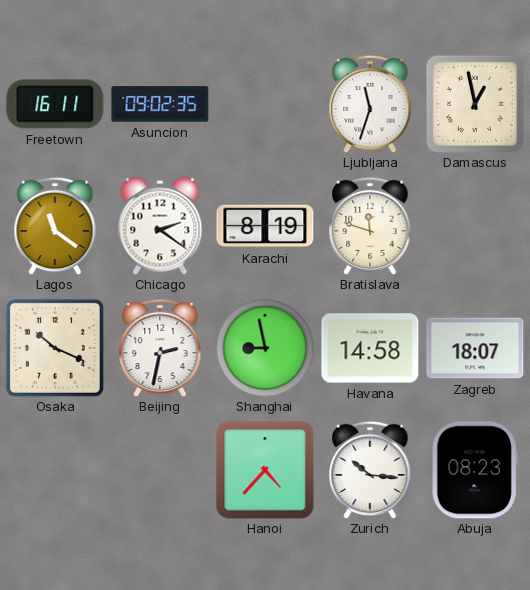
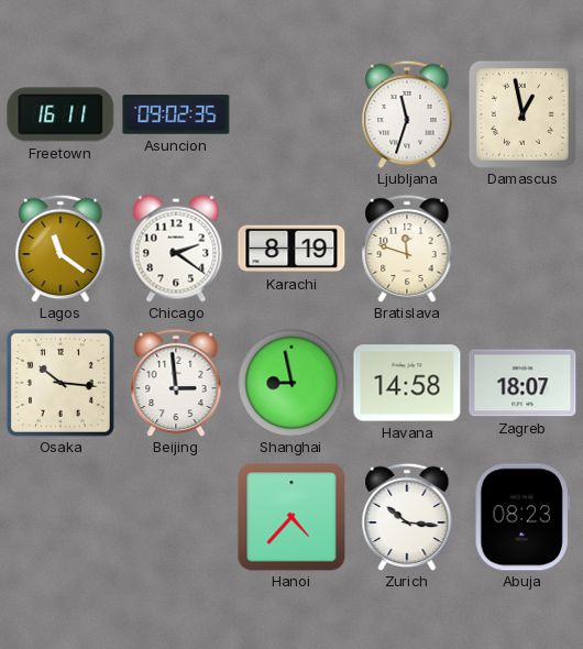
Osaka: 10:19 -> 10:16 (61, 383)
Beijing: 2:32 -> 2:59 (176, 383)
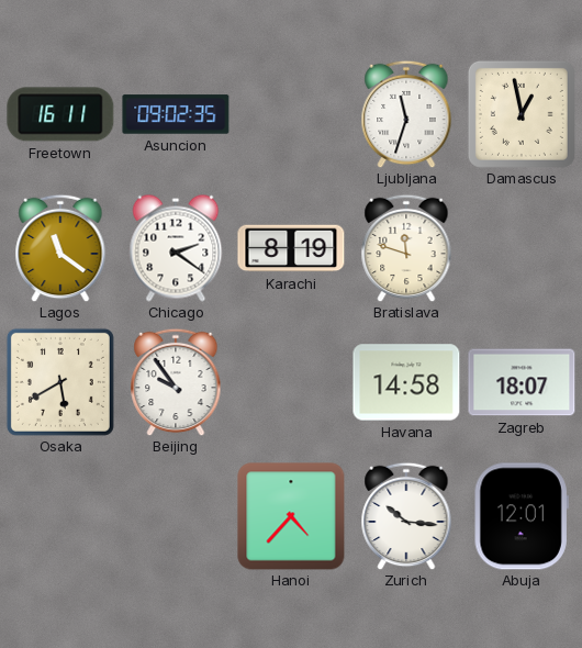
Osaka: 10:16 -> 5:40 (60, 382)
Beijing: 2:59 -> 9:54 (176, 382)
Shanghai: 8:58 -> none (291, 383)
Abuja: 08:23 -> 12:01 (522, 516)
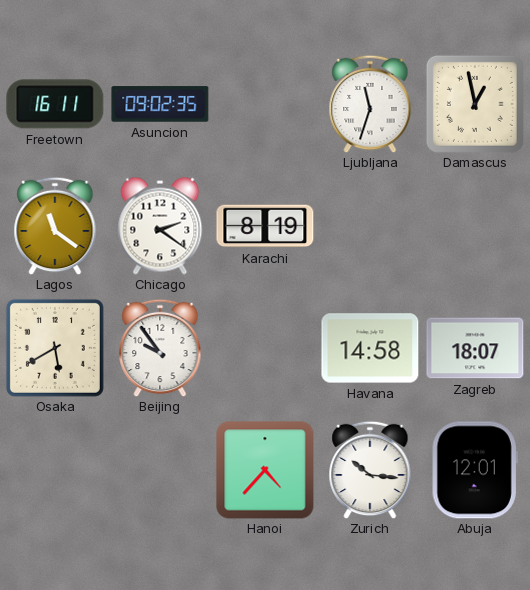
Bratislava: 11:48 -> none (406, 248)
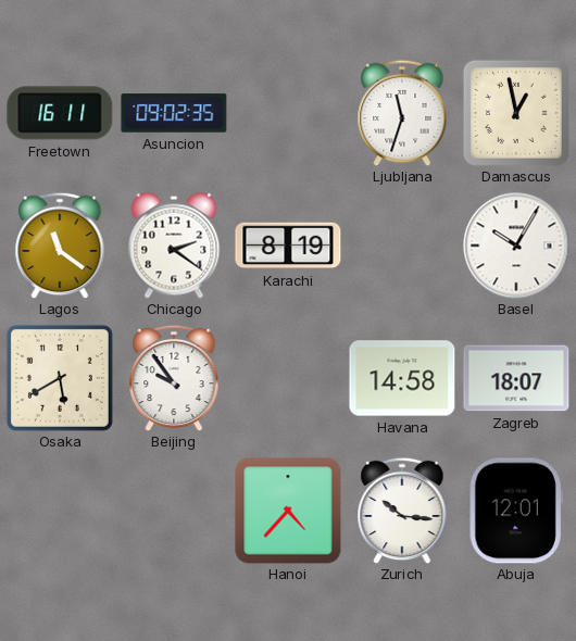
Basel: none -> 10:05 (516, 246)
